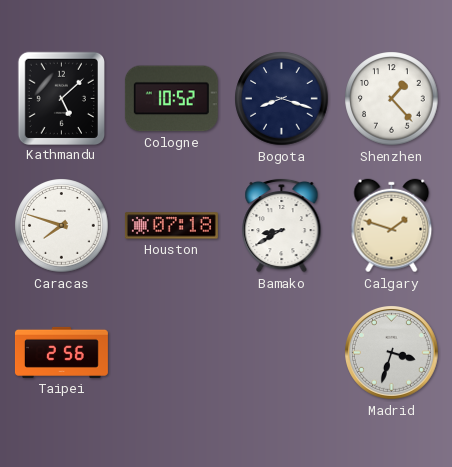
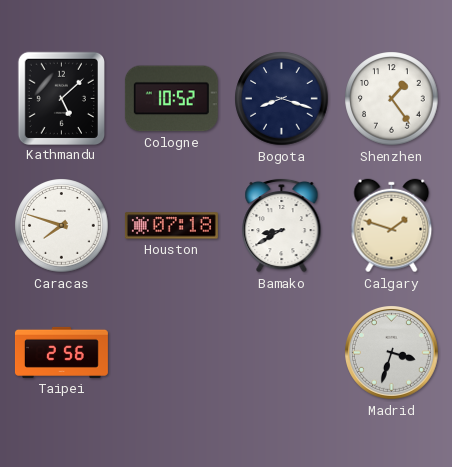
Shenzhen: 1:23 -> 1:24 (392, 99)
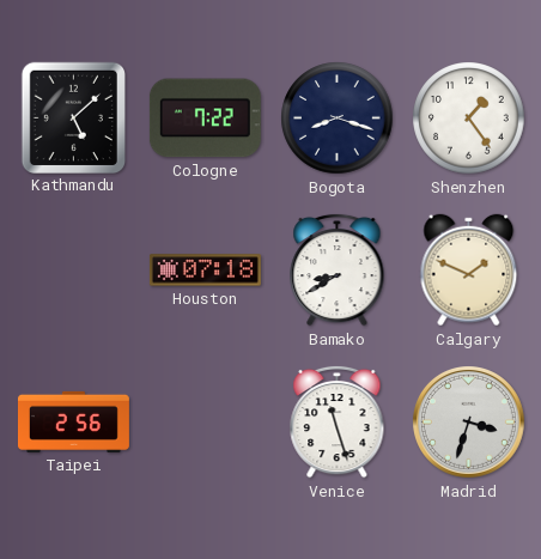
Cologne: 10:52 -> 7:22 (205, 119)
Caracas: 7:48 -> none (62, 226)
Calgary: 1:48 -> 1:49 (469, 271)
Venice: none -> 11:27 (338, 421)
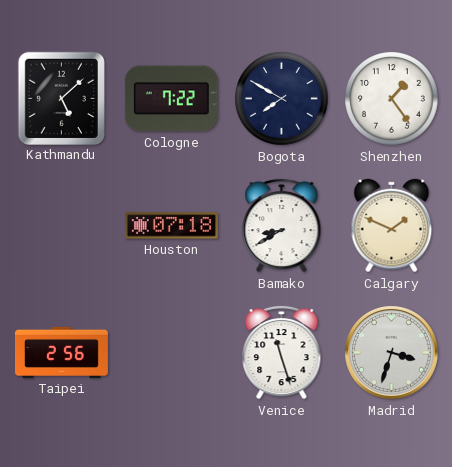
Bogota: 8:18 -> 7:50 (282, 99)
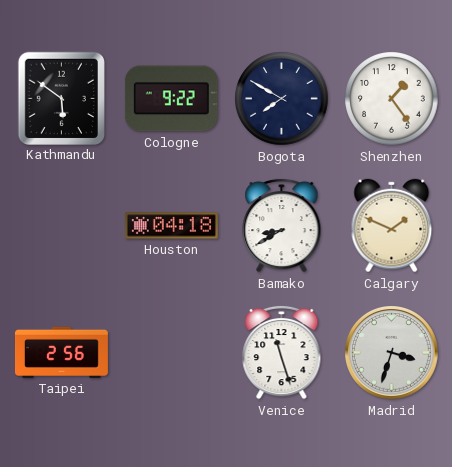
Kathmandu: 5:08 -> 5:51 (61, 98)
Cologne: 7:22 -> 9:22 (171, 99)
Houston: 07:18 -> 04:18 (171, 226)
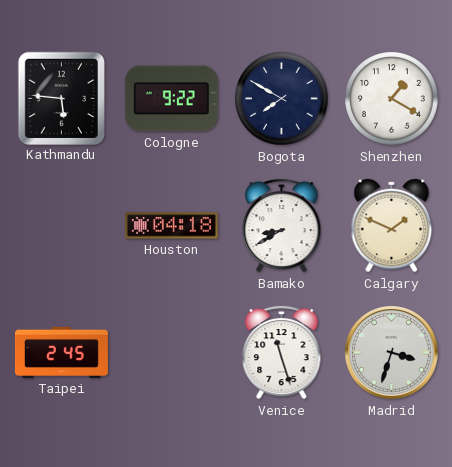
Kathmandu: 5:51 -> 5:46 (61, 98)
Shenzhen: 1:24 -> 1:20 (392, 99)
Taipei: 2:56 -> 2:45 (61, 352)
